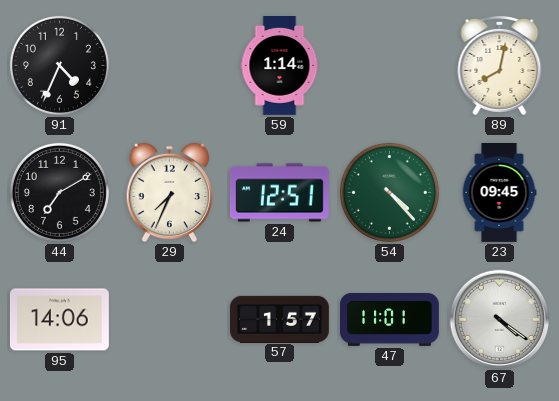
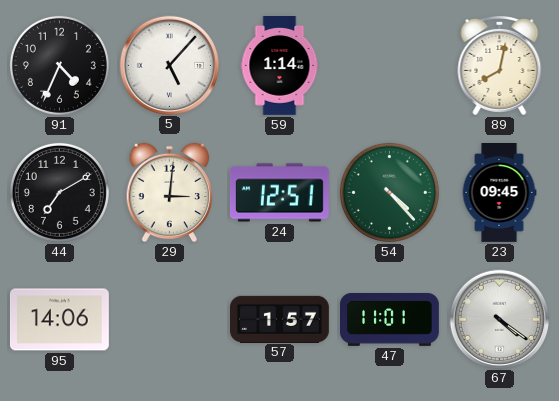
5: none -> 5:07 (169, 65)
29: 7:34 -> 3:01 (170, 193)
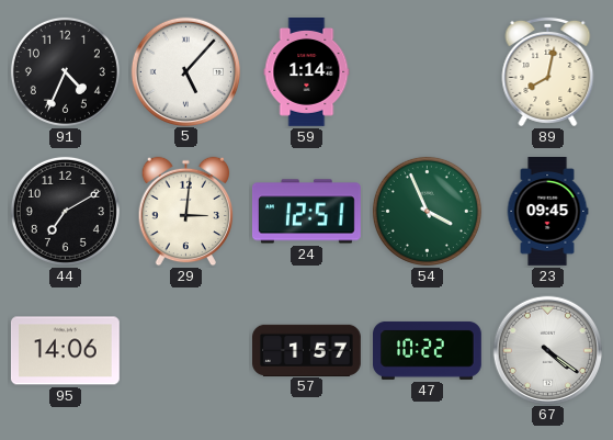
54: 4:23 -> 3:56 (427, 211)
47: 11:01 -> 10:22 (428, 350)
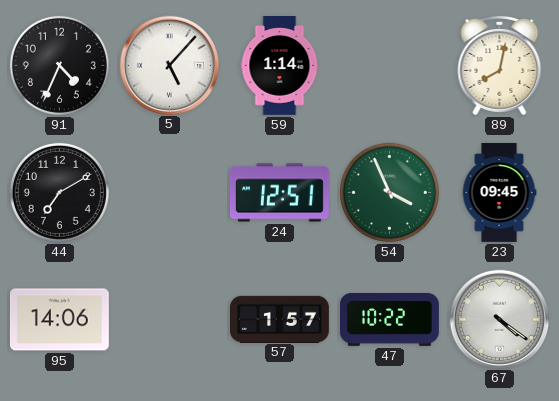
29: 3:01 -> none (186, 212)
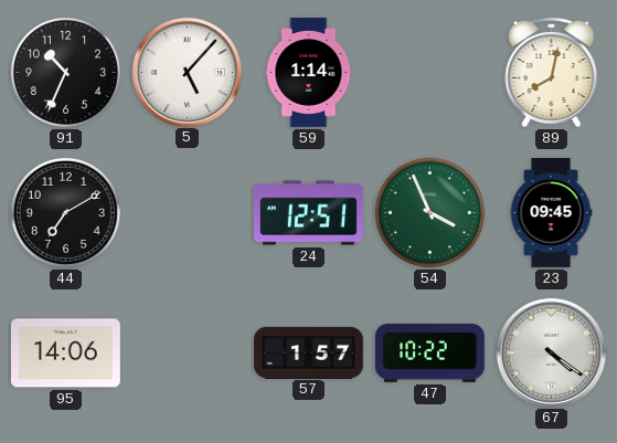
91: 4:34 -> 10:34 (65, 72)
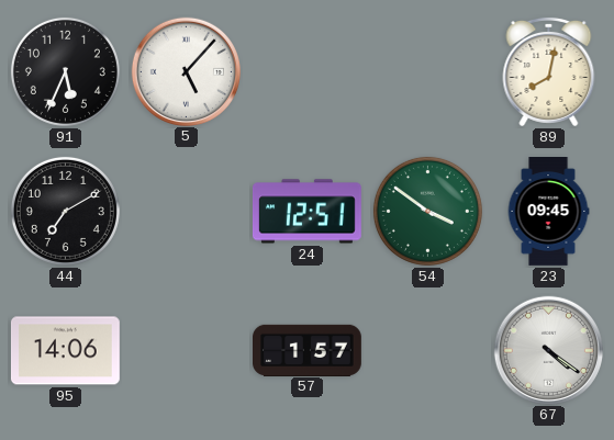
91: 10:34 -> 5:34 (65, 71)
59: 1:14 -> none (309, 73)
54: 3:56 -> 3:51 (427, 211)
47: 10:22 -> none (430, 352)
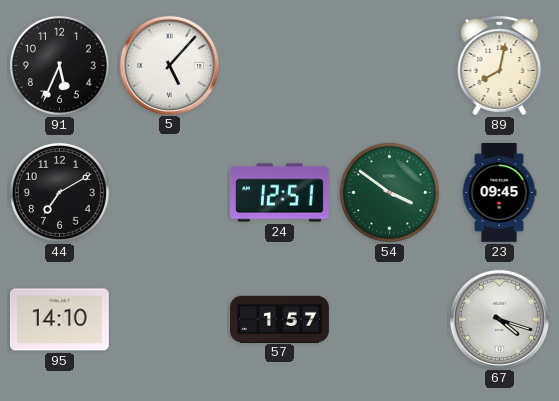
95: 14:06 -> 14:10 (59, 320)
67: 4:21 -> 4:18 (499, 319)
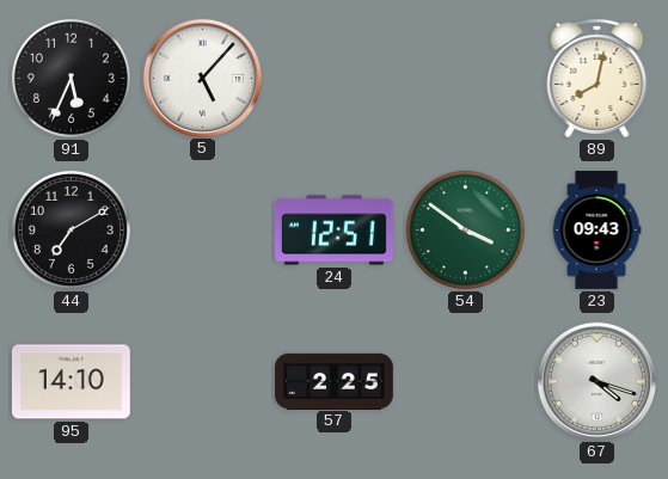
23: 09:45 -> 09:43 (596, 231)
57: 1:57 -> 2:25 (335, 381)
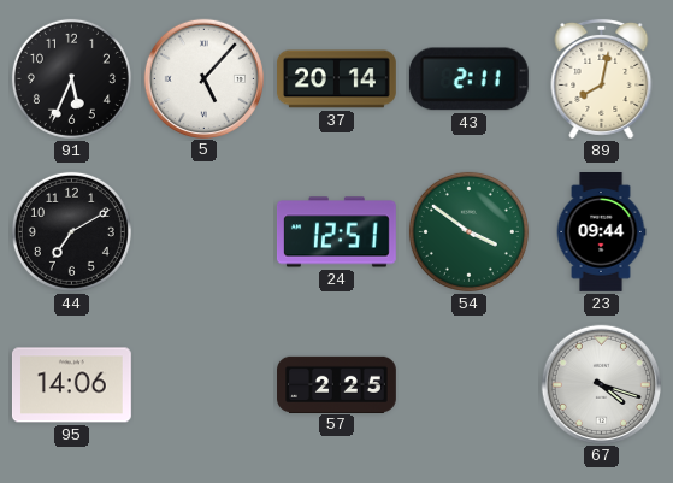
37: none -> 20:14 (337, 79)
43: none -> 2:11 (468, 79)
23: 09:43 -> 09:44 (601, 232)
95: 14:10 -> 14:06 (71, 385)
